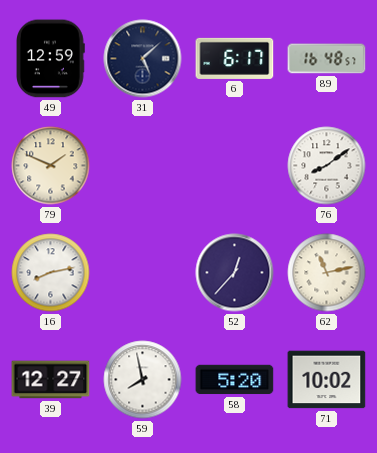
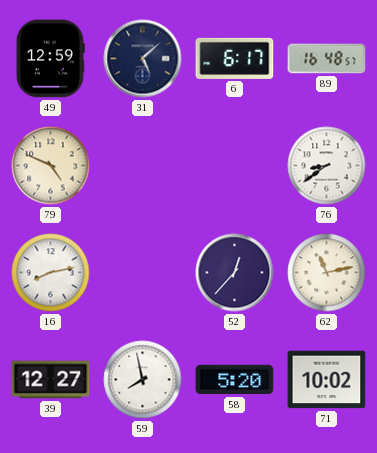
79: 1:49 -> 4:49 (51, 166)
76: 8:09 -> 8:39 (327, 166)
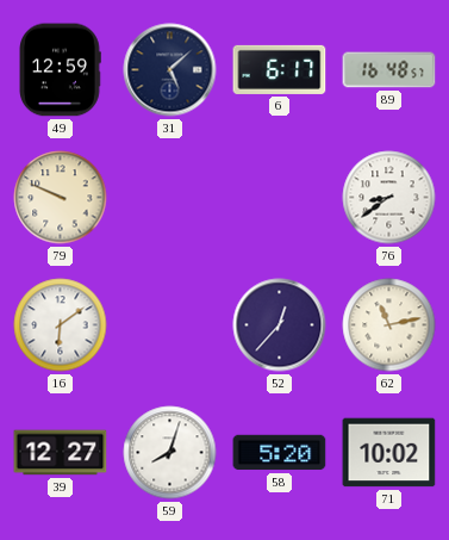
79: 4:49 -> 9:49 (61, 198)
16: 8:13 -> 6:09 (61, 325)
59: 7:58 -> 8:03 (170, 453)
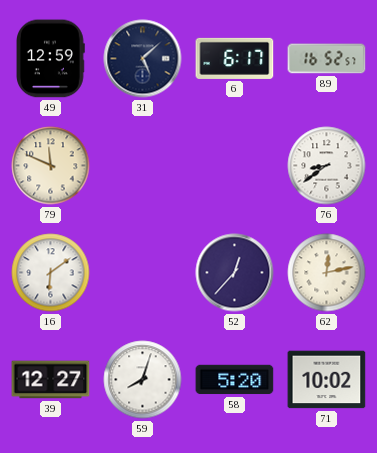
89: 16:48 -> 16:52 (327, 59)
79: 9:49 -> 11:49 (51, 166)
62: 11:13 -> 12:13 (327, 273)
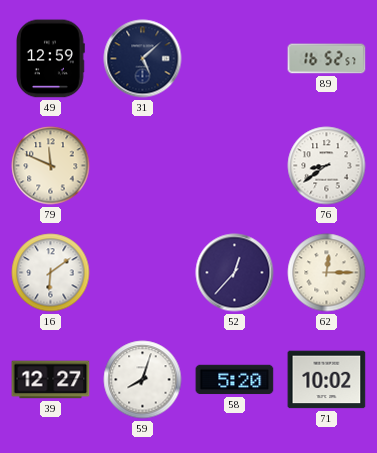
6: 6:17 -> none (235, 58)
62: 12:13 -> 12:15 (327, 273)
